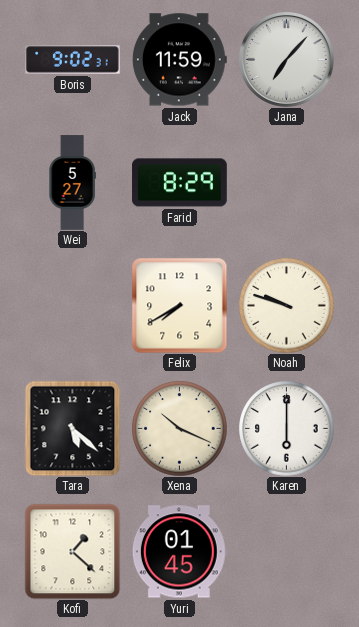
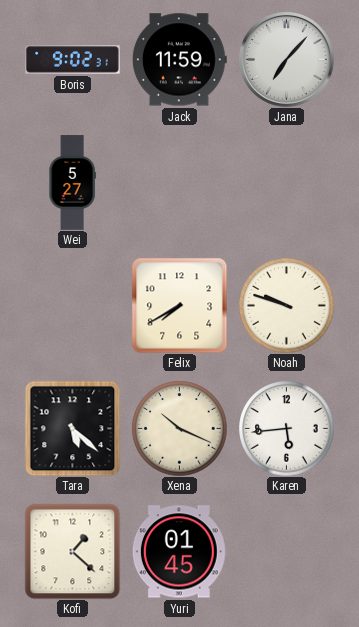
Farid: 8:29 -> none (180, 183)
Karen: 6:00 -> 5:44 (286, 428)
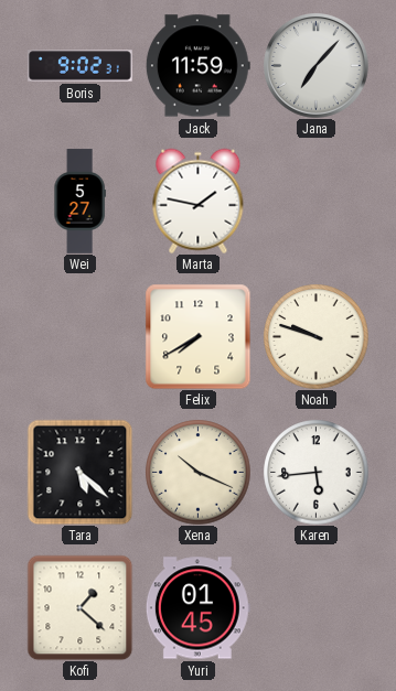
Marta: none -> 1:47 (199, 201)
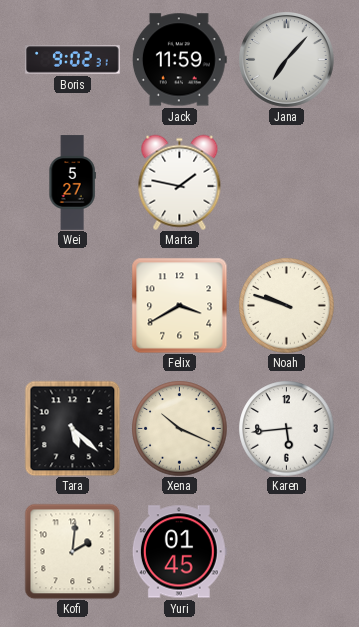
Felix: 7:40 -> 3:40 (179, 305)
Kofi: 1:22 -> 2:01 (72, 551)
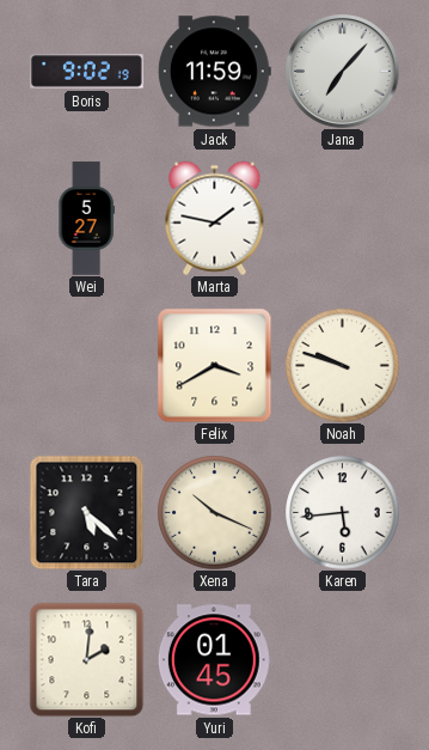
Boris: 9:02:31 -> 9:02:19 (87, 72)
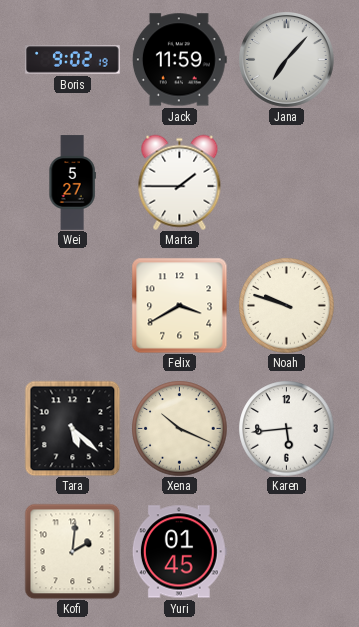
Marta: 1:47 -> 1:45 (180, 182)
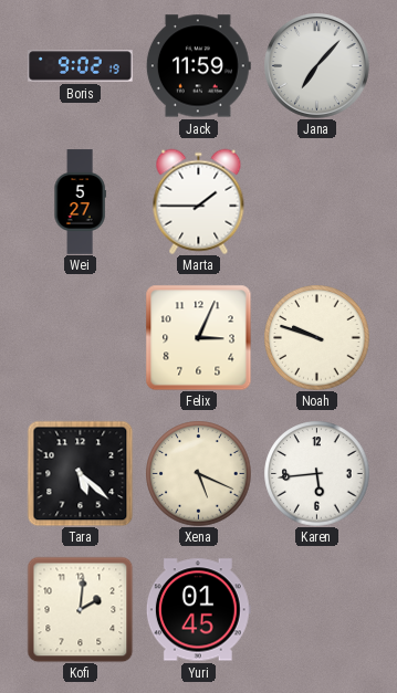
Felix: 3:40 -> 3:04 (198, 337)
Xena: 10:19 -> 5:19 (198, 473)
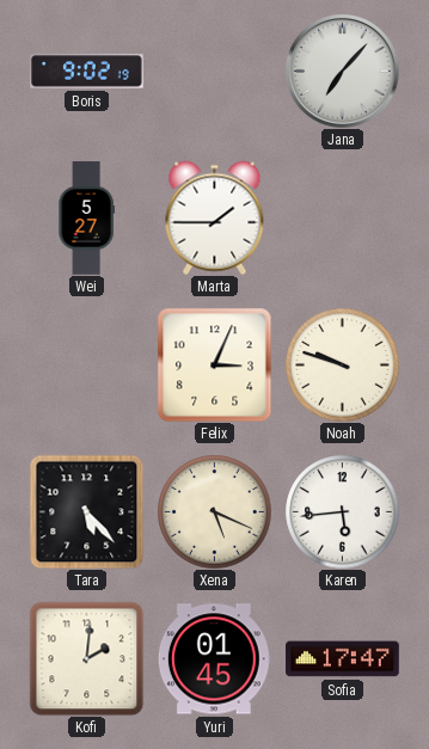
Jack: 11:59 -> none (198, 66)
Tara: 5:22 -> 5:23 (86, 511)
Sofia: none -> 17:47 (343, 659)
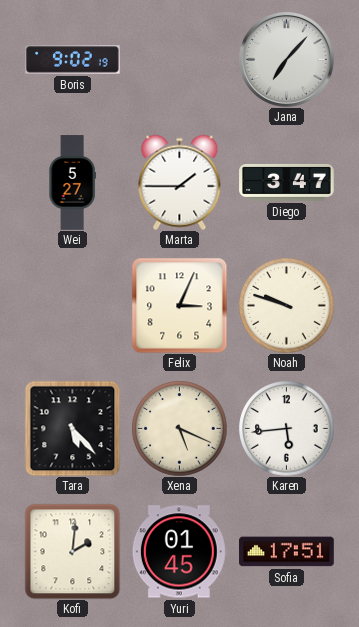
Diego: none -> 3:47 (287, 182)
Sofia: 17:47 -> 17:51 (287, 552)
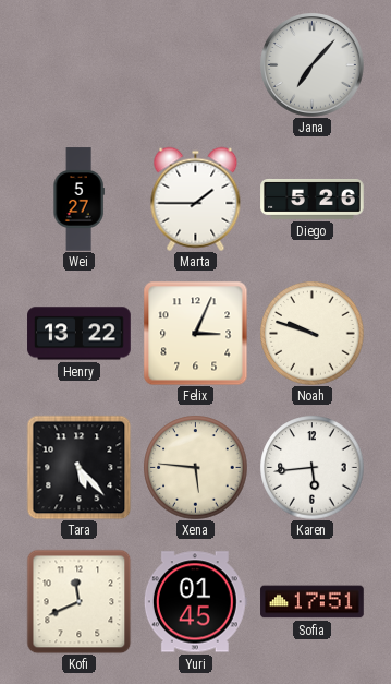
Boris: 9:02 -> none (73, 60)
Diego: 3:47 -> 5:26 (313, 199)
Henry: none -> 13:22 (80, 334)
Xena: 5:19 -> 5:46 (195, 467)
Kofi: 2:01 -> 11:41 (78, 601)
